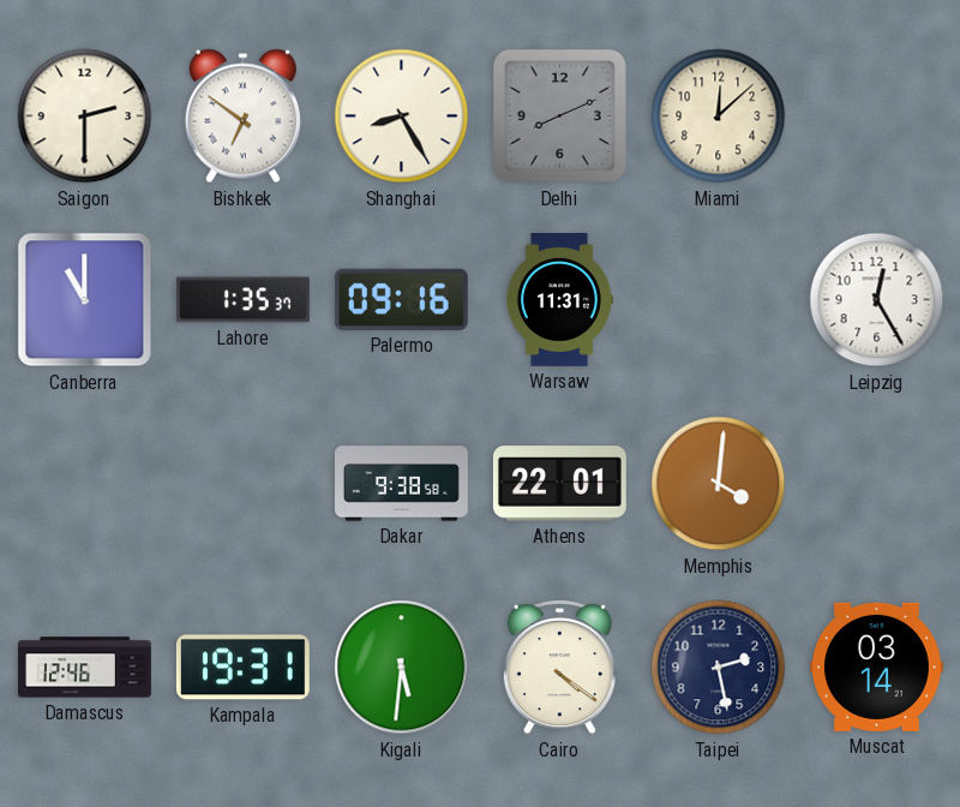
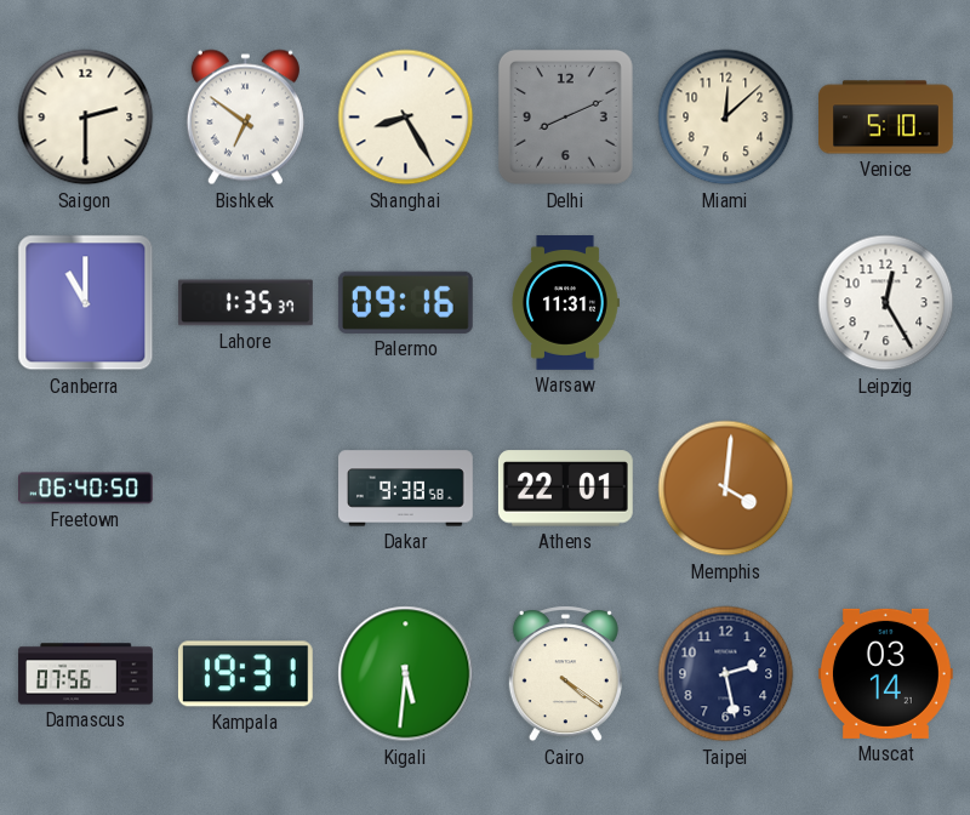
Venice: none -> 5:10 (886, 118)
Freetown: none -> 06:40 (86, 489)
Damascus: 12:46 -> 07:56 (86, 674)
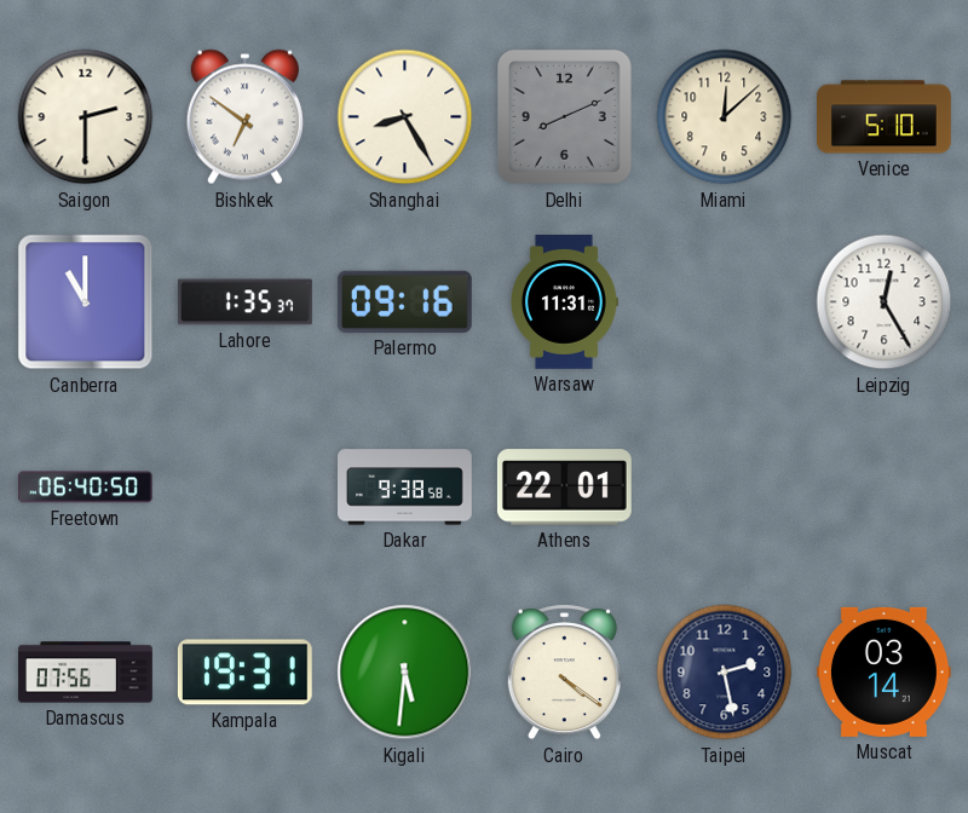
Memphis: 4:01 -> none (726, 489)
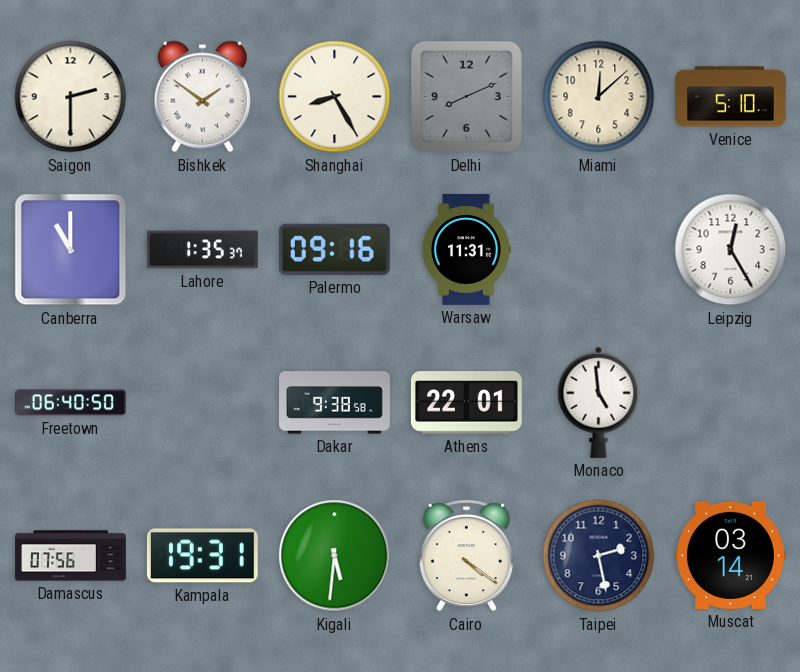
Bishkek: 6:51 -> 1:51 (202, 97)
Monaco: none -> 4:59 (599, 402)
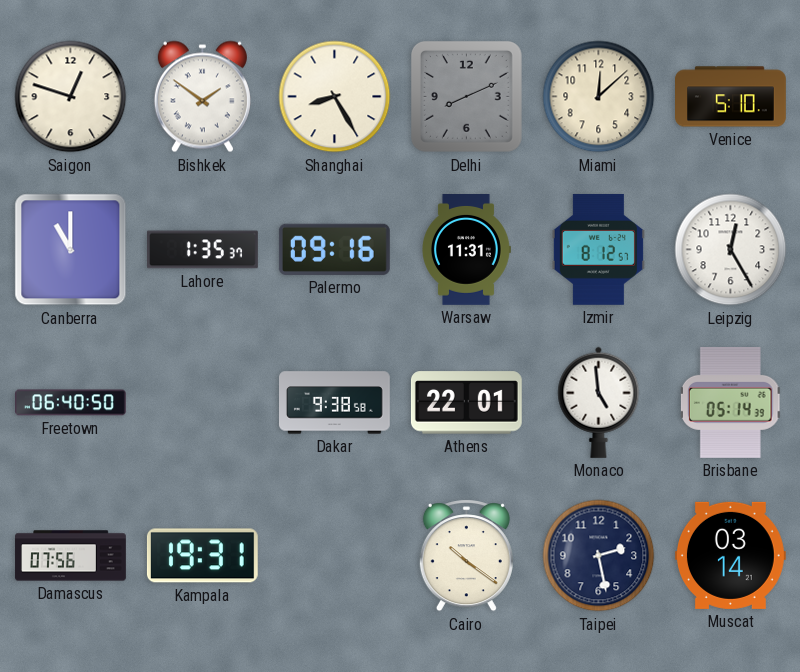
Saigon: 2:30 -> 12:48 (71, 97)
Izmir: none -> 8:12 (598, 249)
Brisbane: none -> 05:14 (731, 402)
Kigali: 5:31 -> none (335, 556)
Cairo: 4:21 -> 10:21 (466, 556)
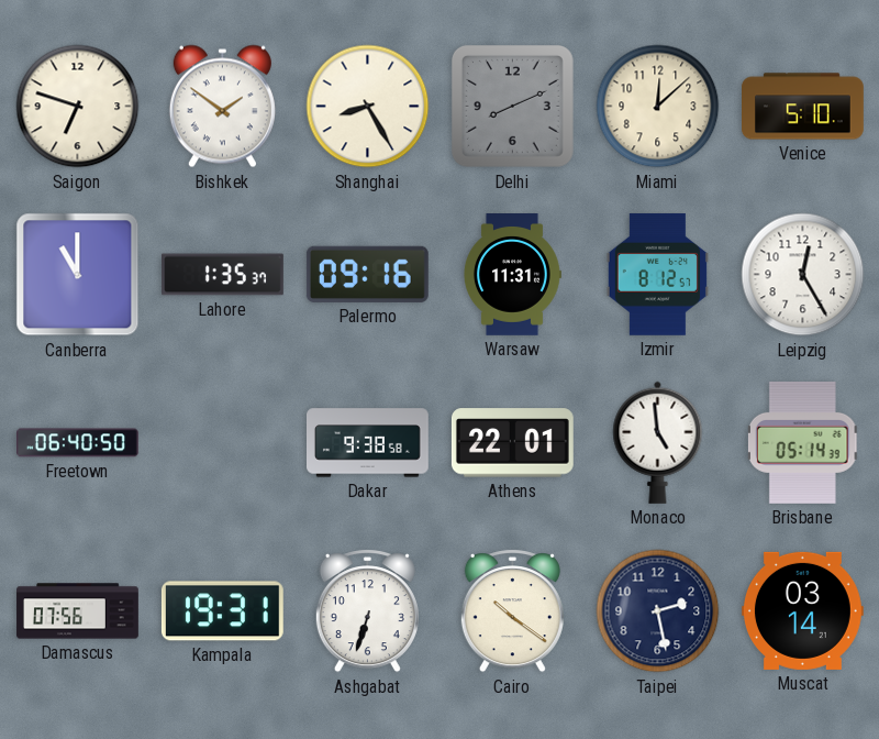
Saigon: 12:48 -> 6:48 (78, 107)
Ashgabat: none -> 6:33 (367, 611)
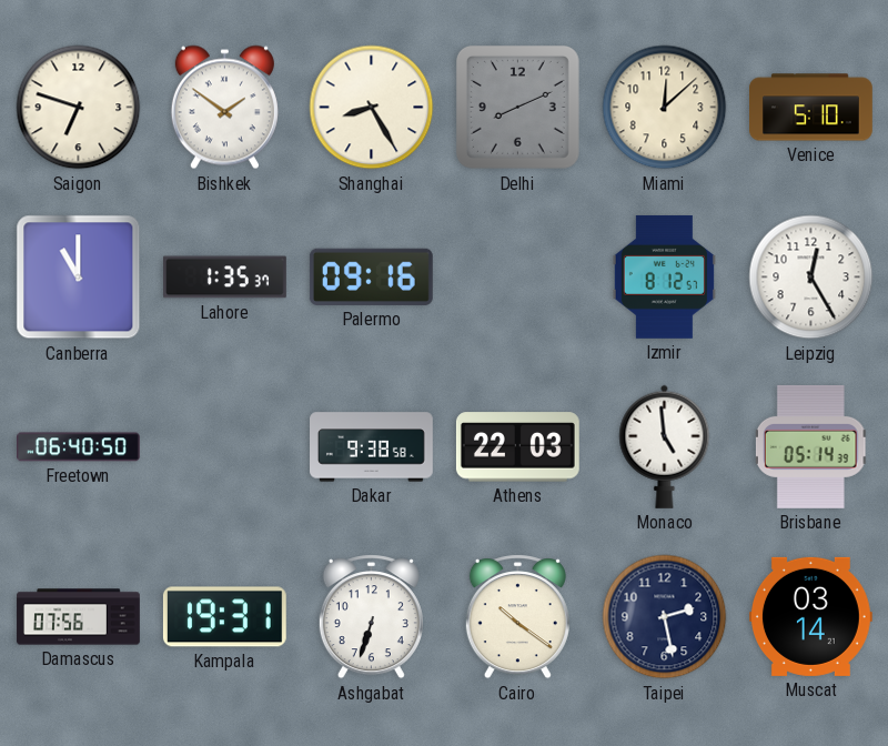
Warsaw: 11:31 -> none (512, 275)
Athens: 22:01 -> 22:03 (517, 447)
